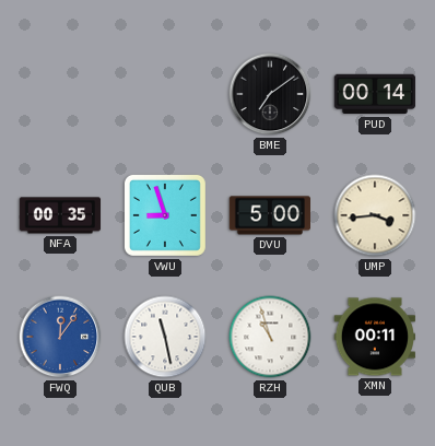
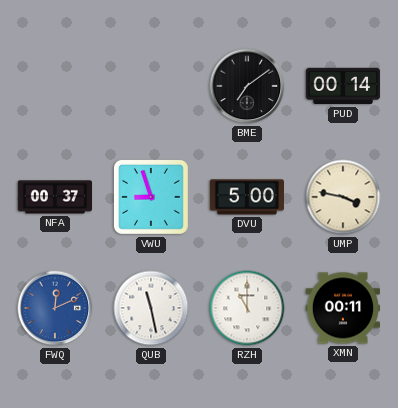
NFA: 00:35 -> 00:37 (55, 197)
UMP: 3:44 -> 3:47 (343, 197)
FWQ: 12:06 -> 12:11 (55, 308)
RZH: 10:57 -> 11:00 (247, 308)
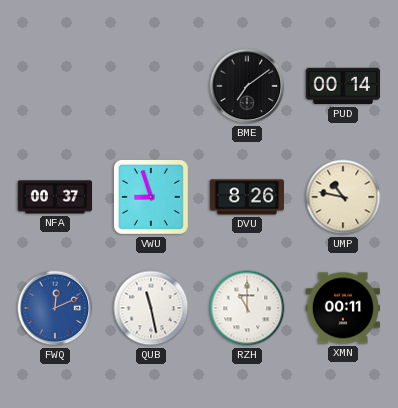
DVU: 5:00 -> 8:26 (246, 197)
UMP: 3:47 -> 10:47 (343, 197)
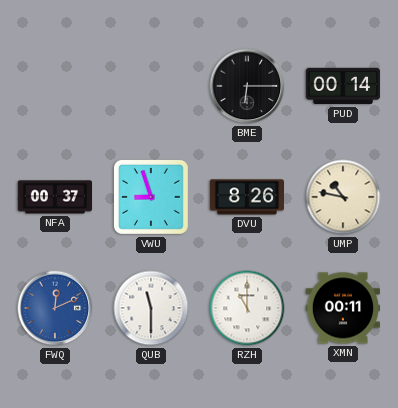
BME: 7:09 -> 6:15 (247, 86)
QUB: 11:28 -> 11:30 (151, 308)
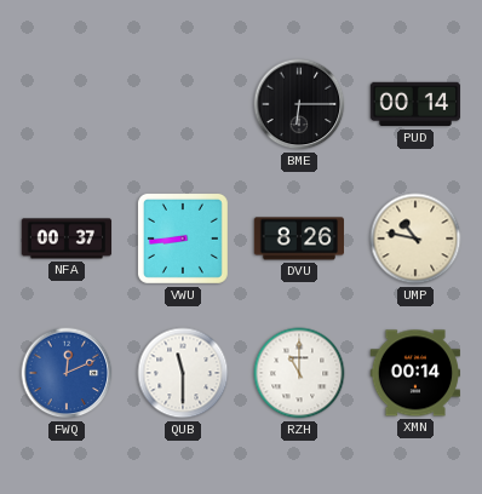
VWU: 8:57 -> 8:44 (183, 239)
XMN: 00:11 -> 00:14 (414, 373)
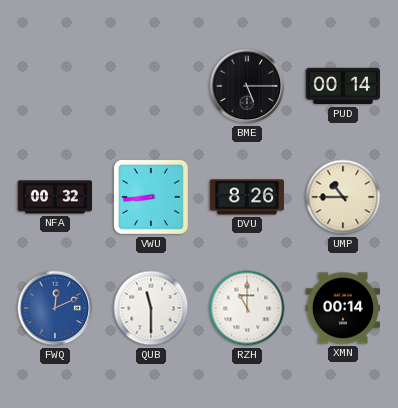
BME: 6:15 -> 5:15 (247, 86)
NFA: 00:37 -> 00:32 (55, 197)
UMP: 10:47 -> 10:45 (343, 197)
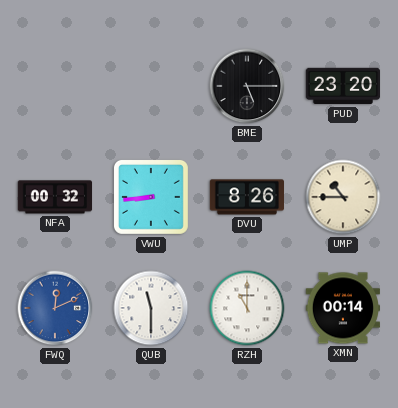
PUD: 00:14 -> 23:20 (343, 86)
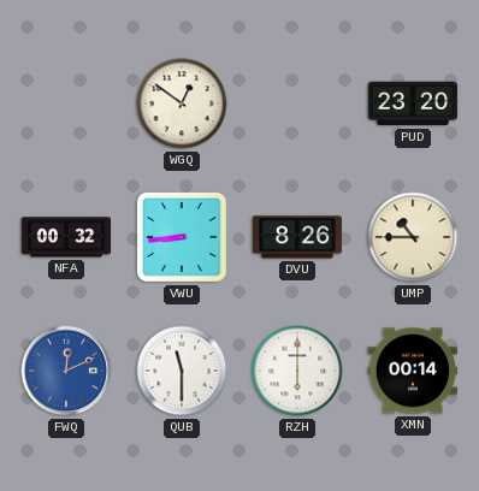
WGQ: none -> 12:51 (182, 103)
BME: 5:15 -> none (247, 86)
RZH: 11:00 -> 6:00 (297, 371)
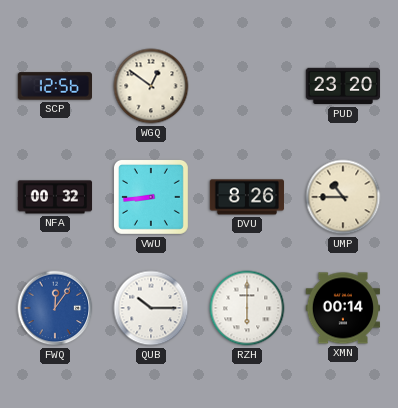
SCP: none -> 12:56 (55, 86)
FWQ: 12:11 -> 12:06 (55, 308)
QUB: 11:30 -> 10:15 (151, 308)
